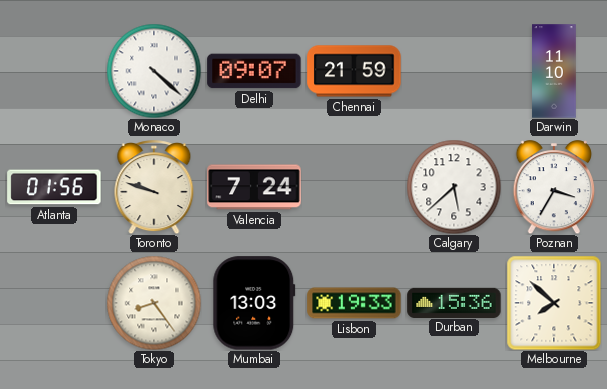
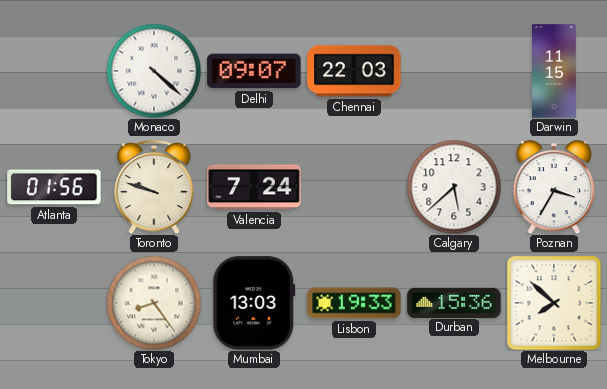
Chennai: 21:59 -> 22:03 (354, 71)
Darwin: 11:10 -> 11:15 (554, 71)
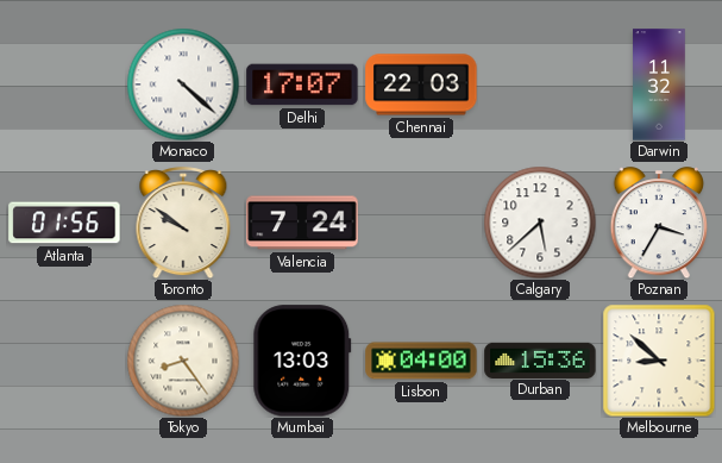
Delhi: 09:07 -> 17:07 (302, 85)
Darwin: 11:15 -> 11:32 (659, 85)
Toronto: 9:48 -> 9:51 (183, 223)
Lisbon: 19:33 -> 04:00 (421, 361)
Melbourne: 7:52 -> 8:52 (659, 361)
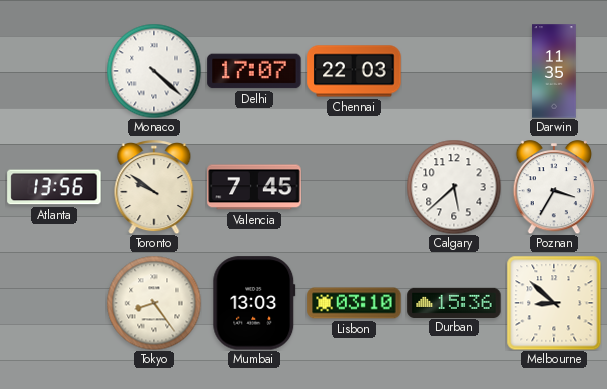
Darwin: 11:32 -> 11:35 (554, 71)
Atlanta: 01:56 -> 13:56 (54, 187)
Valencia: 7:24 -> 7:45 (254, 187)
Lisbon: 04:00 -> 03:10 (354, 303)
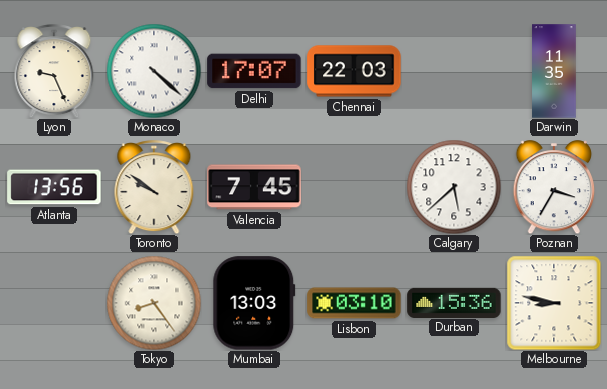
Lyon: none -> 9:26 (54, 71)
Melbourne: 8:52 -> 8:47 (554, 303)
